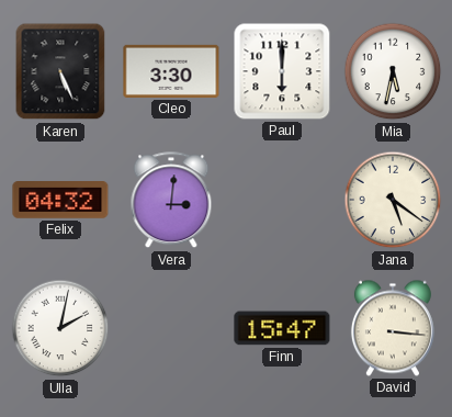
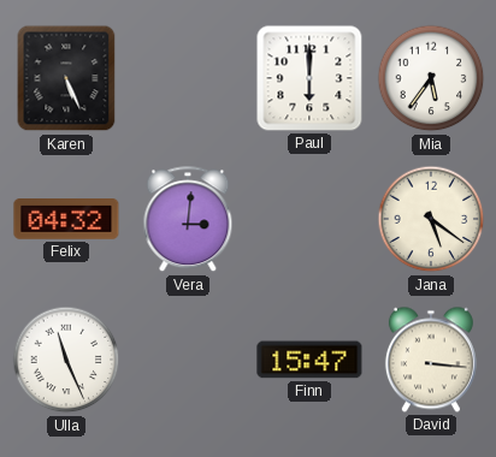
Cleo: 3:30 -> none (171, 71)
Mia: 5:32 -> 5:36 (431, 78)
Ulla: 2:02 -> 11:26 (66, 360)
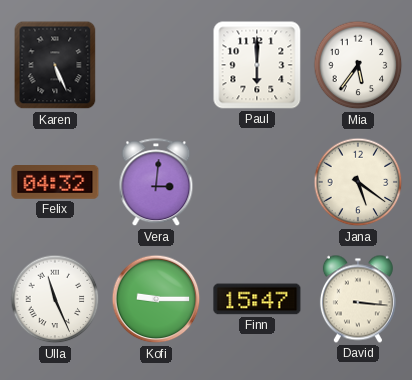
Kofi: none -> 9:15 (156, 299)
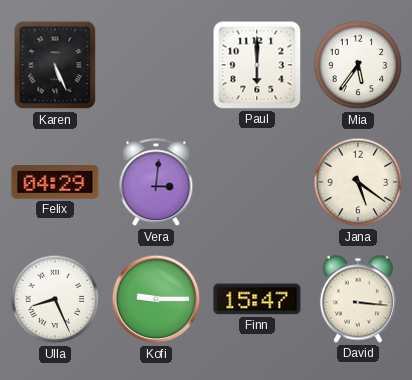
Felix: 04:32 -> 04:29 (55, 183)
Ulla: 11:26 -> 8:26 (55, 299)
